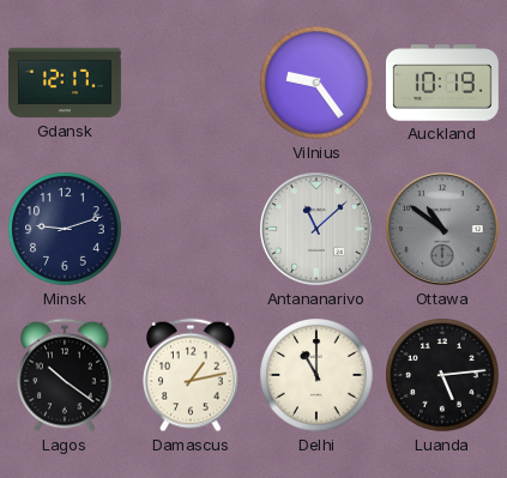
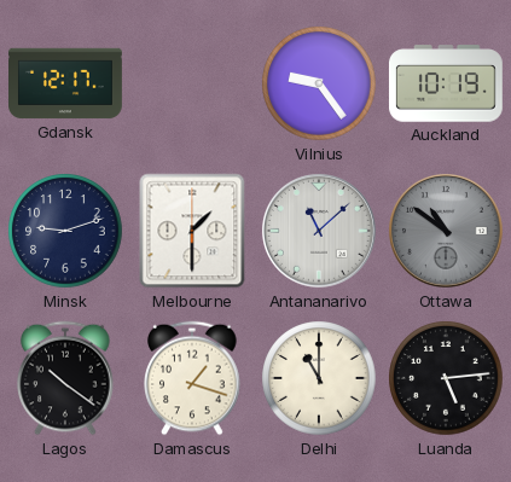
Melbourne: none -> 1:30 (192, 231)
Damascus: 1:13 -> 1:18 (192, 378)
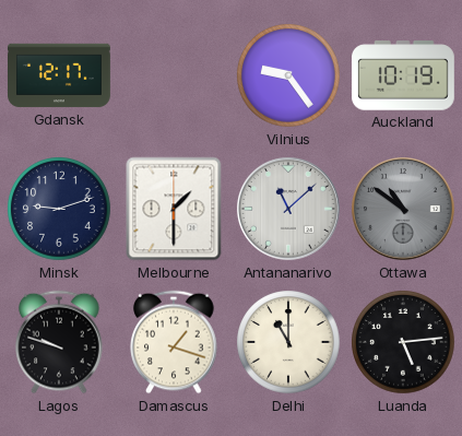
Lagos: 10:21 -> 9:48 (59, 342)
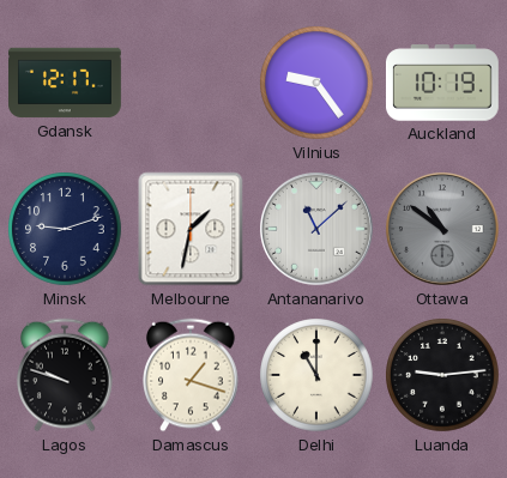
Melbourne: 1:30 -> 1:32 (191, 229)
Luanda: 5:14 -> 9:14 (442, 375)
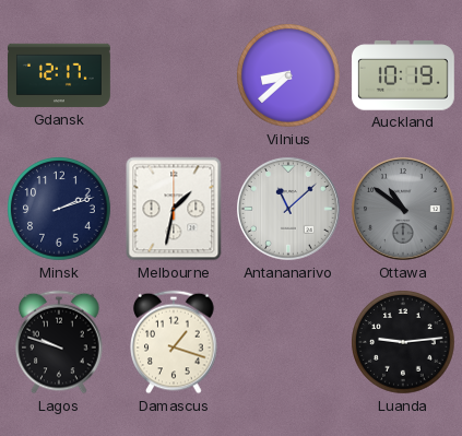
Vilnius: 9:24 -> 8:38 (288, 75)
Minsk: 9:12 -> 2:12 (59, 209)
Delhi: 11:00 -> none (316, 375)
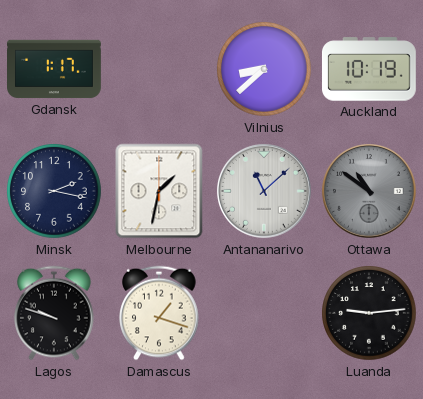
Gdansk: 12:17 -> 1:17 (55, 69)
Minsk: 2:12 -> 2:17 (54, 191)
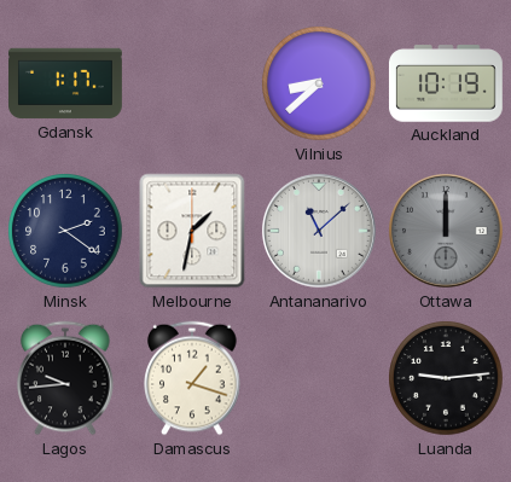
Minsk: 2:17 -> 2:21 (65, 231)
Ottawa: 10:51 -> 12:00 (447, 232)
Lagos: 9:48 -> 9:44 (65, 378)
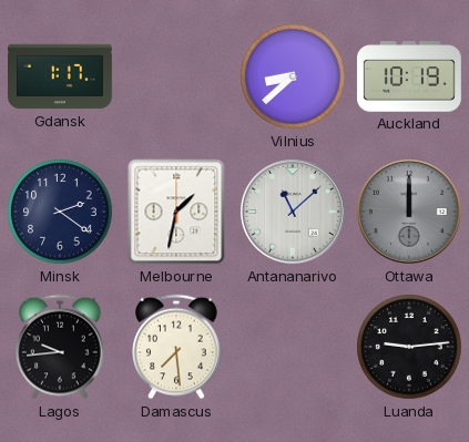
Damascus: 1:18 -> 7:29 (176, 347)
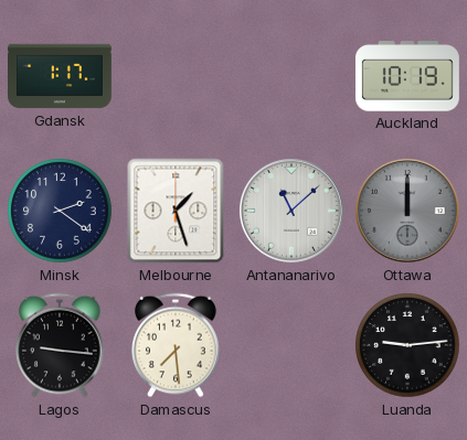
Vilnius: 8:38 -> none (293, 76)
Melbourne: 1:32 -> 1:27 (176, 211)
Lagos: 9:44 -> 9:16 (60, 345)
